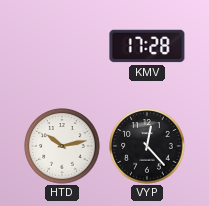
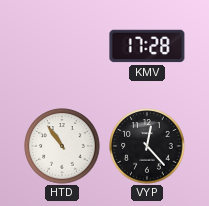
HTD: 10:13 -> 10:54 (62, 146)
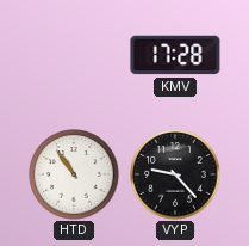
VYP: 12:23 -> 9:23 (175, 174)
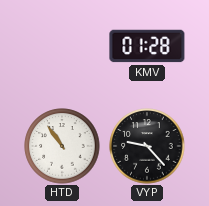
KMV: 17:28 -> 01:28 (147, 46)
